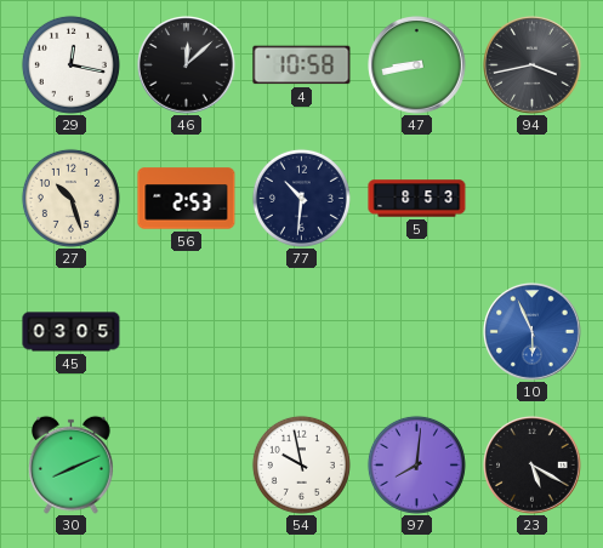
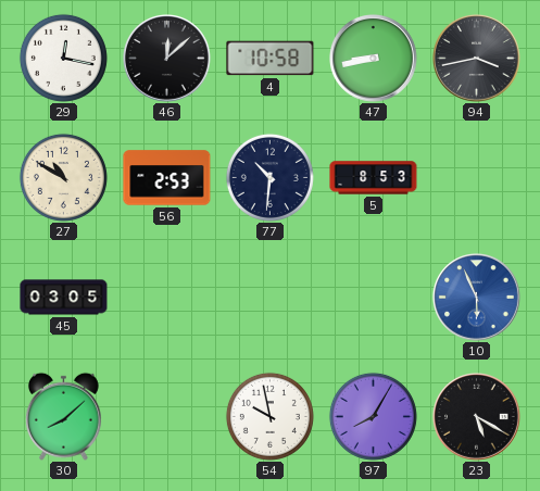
27: 10:27 -> 10:50 (63, 177)
30: 8:11 -> 8:08 (63, 416)
97: 8:01 -> 8:05 (373, 416)
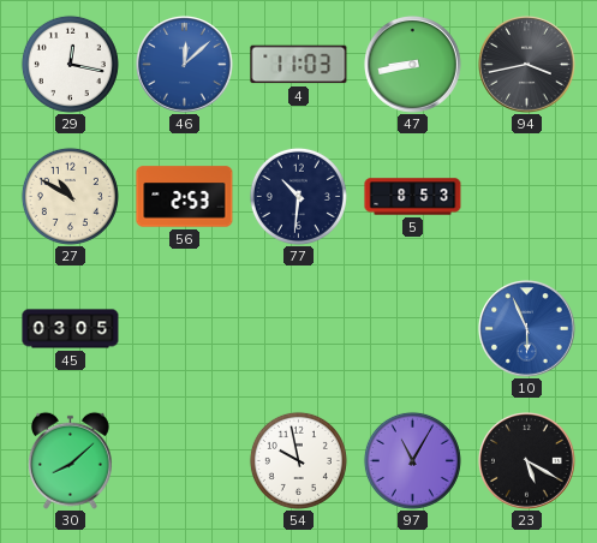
46 dial: black -> blue (185, 65)
4: 10:58 -> 11:03 (299, 65)
97: 8:05 -> 11:05 (412, 460)
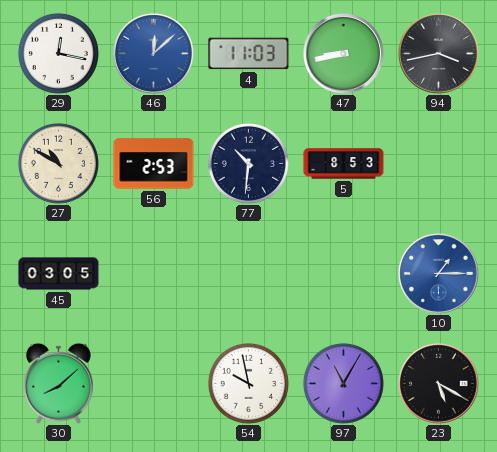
10: 5:56 -> 1:15 (439, 274)
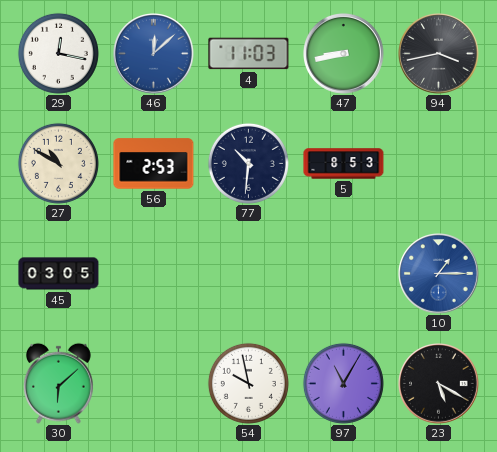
30: 8:08 -> 6:08 (58, 383)
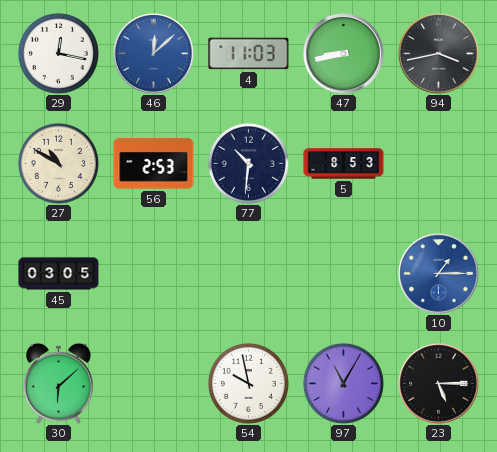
23: 5:20 -> 5:15 (439, 384)
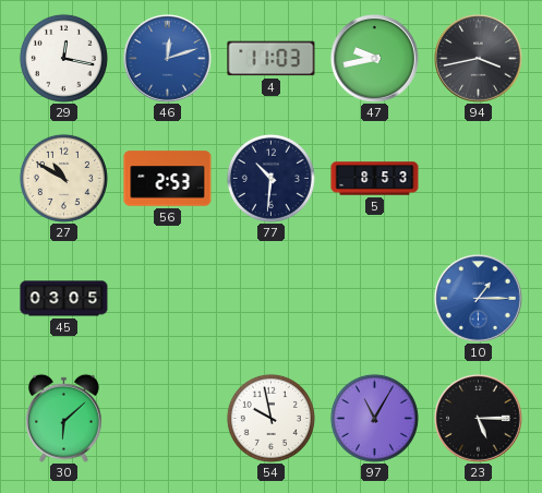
46: 12:08 -> 12:12 (168, 59)
47: 8:43 -> 9:43 (375, 59)
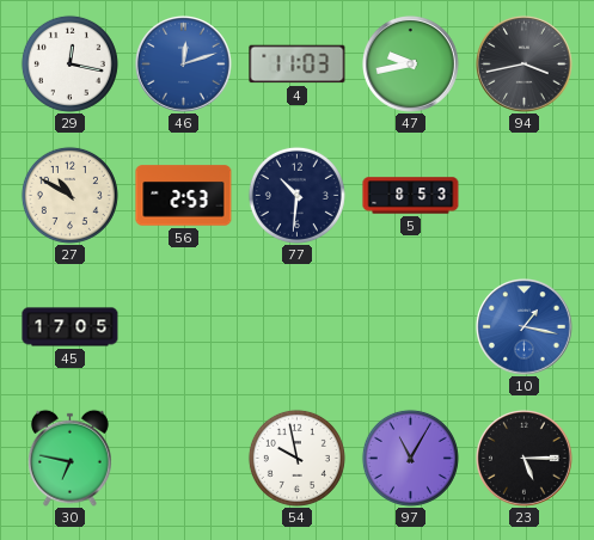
45: 03:05 -> 17:05 (71, 327)
10: 1:15 -> 1:17 (525, 327)
30: 6:08 -> 6:47 (69, 458)
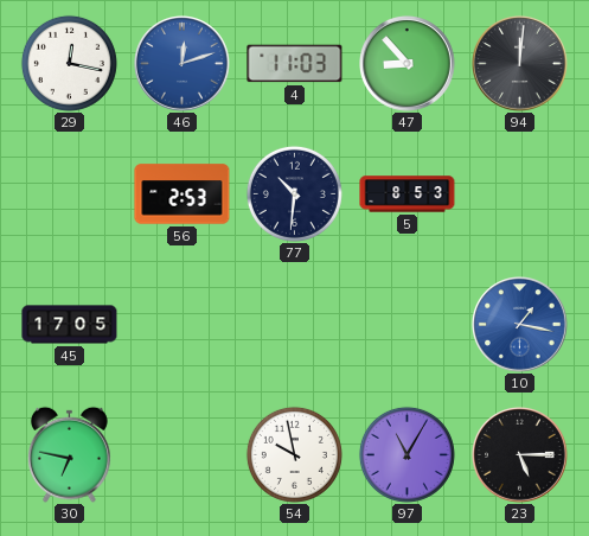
47: 9:43 -> 8:53 (408, 64)
94: 3:43 -> 12:01 (520, 64)
27: 10:50 -> none (69, 195)
